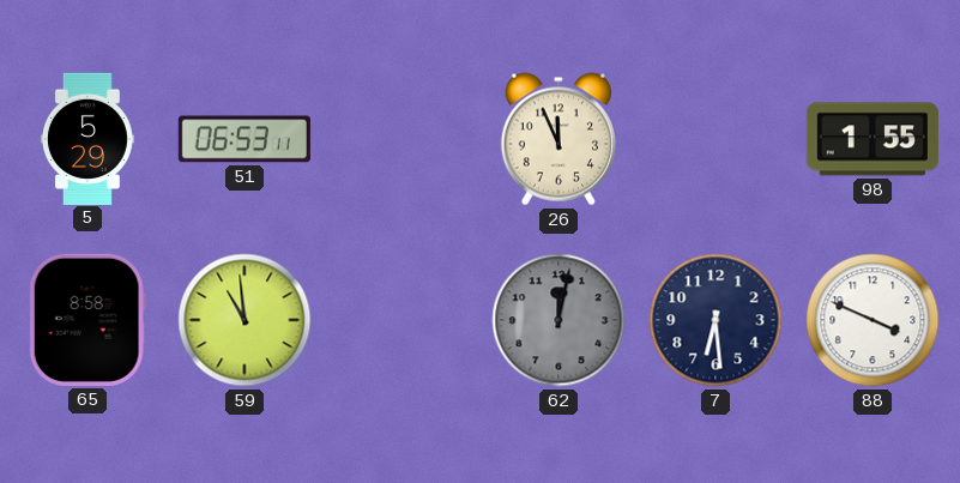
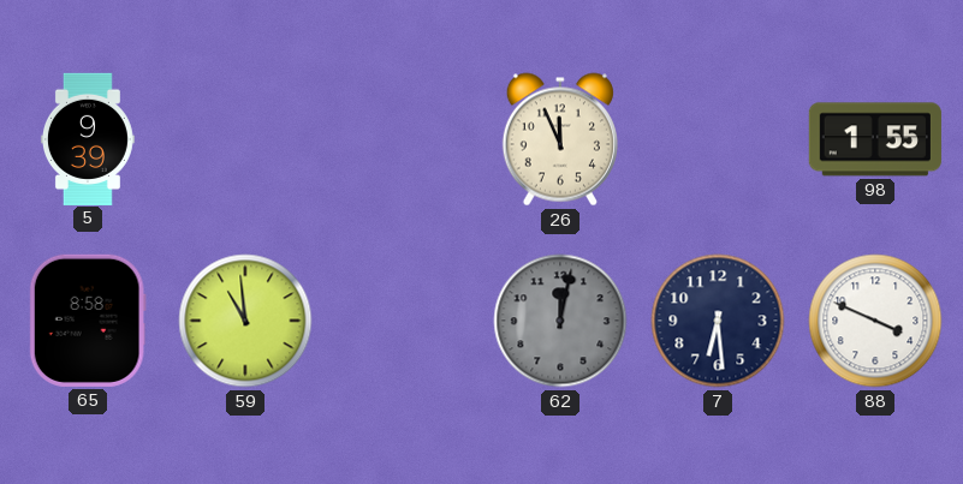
5: 5:29 -> 9:39 (88, 138)
51: 06:53 -> none (244, 139)
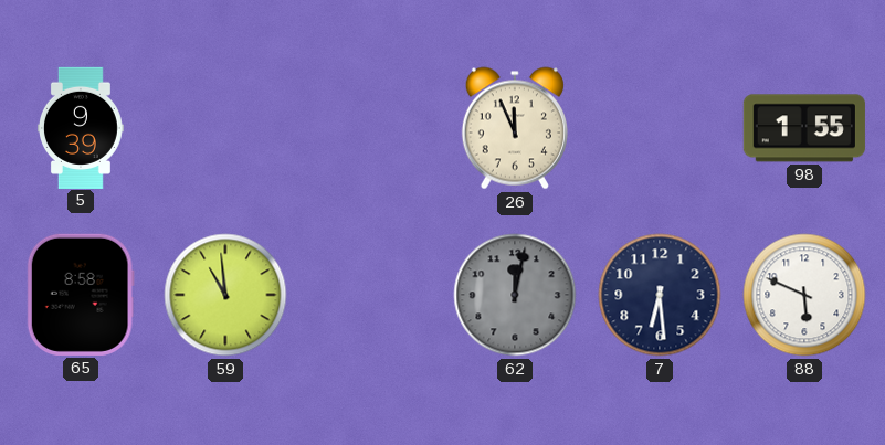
88: 3:49 -> 5:49 (804, 295)
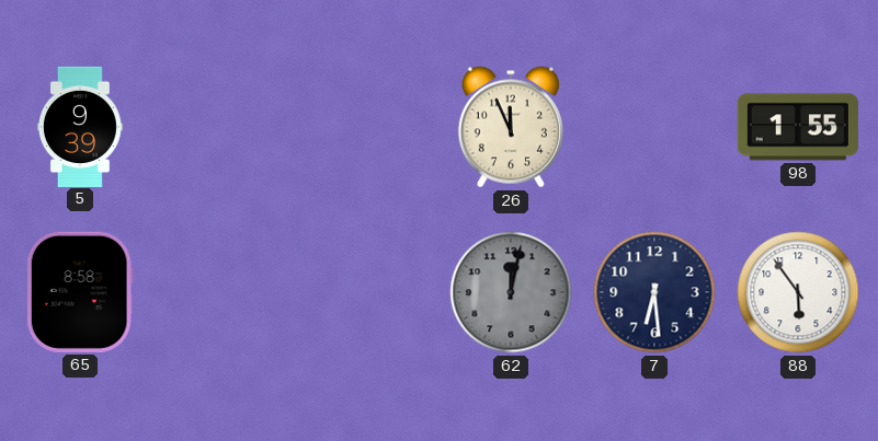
59: 10:59 -> none (225, 295)
88: 5:49 -> 5:54 (798, 292)
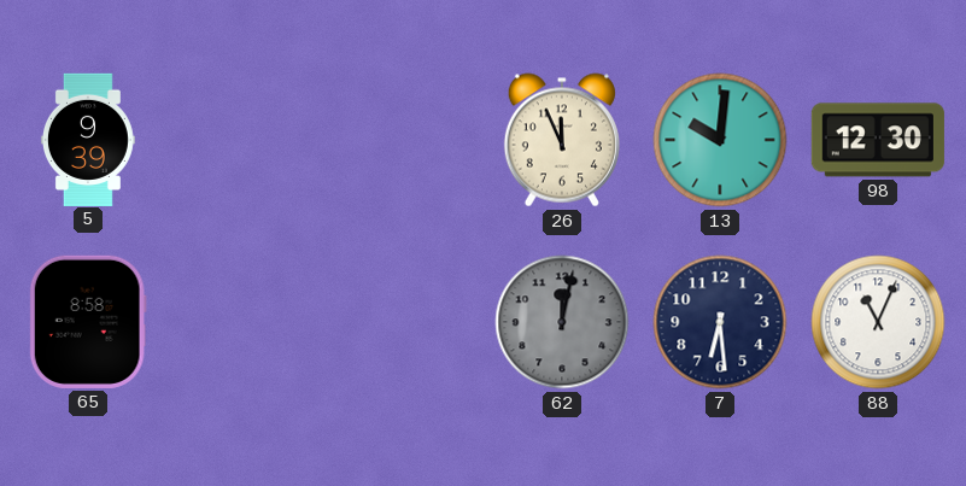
13: none -> 10:01 (720, 140)
98: 1:55 -> 12:30 (878, 140)
88: 5:54 -> 11:04 (878, 322)
